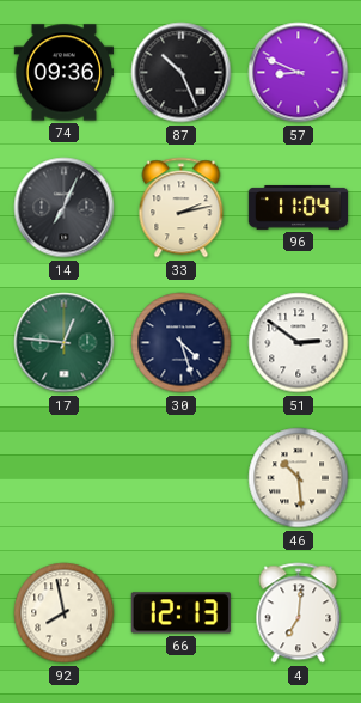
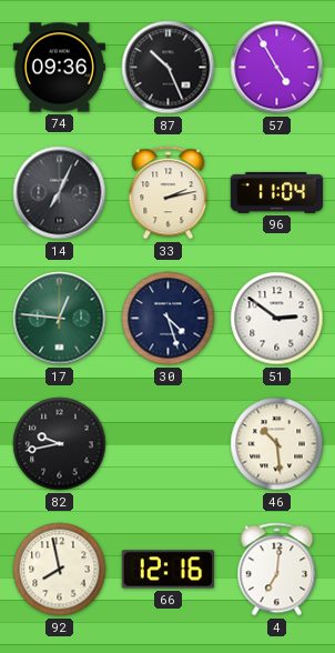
57: 8:49 -> 4:55 (277, 68)
82: none -> 9:43 (60, 444)
66: 12:13 -> 12:16 (167, 570)
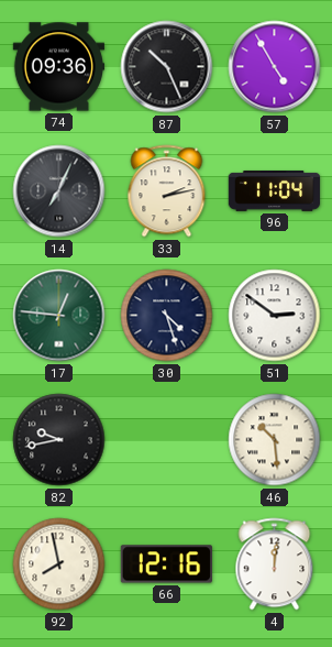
4: 7:01 -> 12:01 (275, 564)
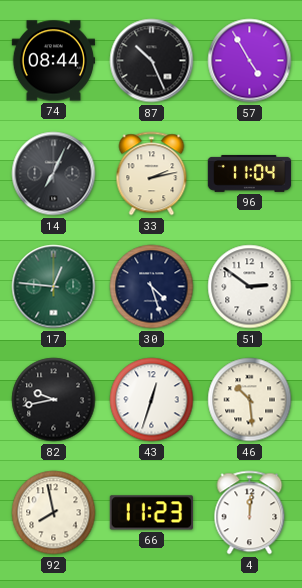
74: 09:36 -> 08:44 (53, 61)
43: none -> 12:33 (152, 400)
66: 12:16 -> 11:23 (151, 513)
